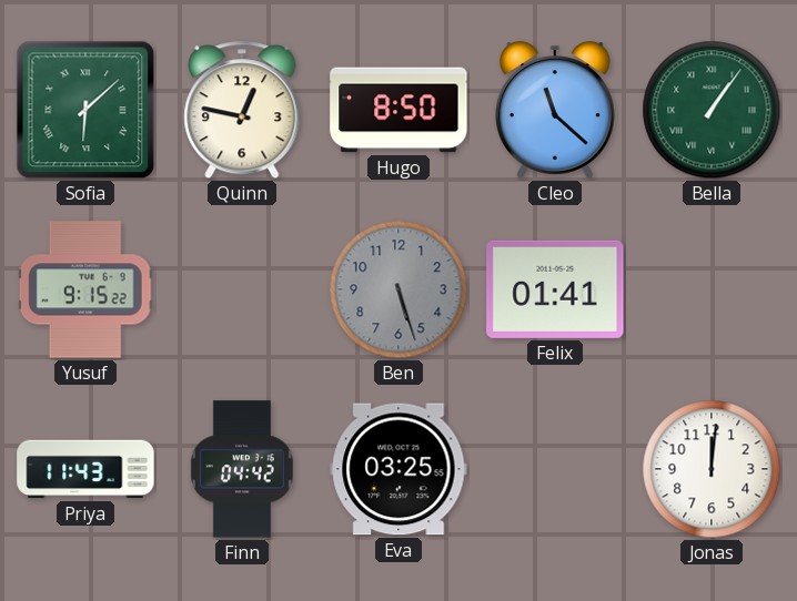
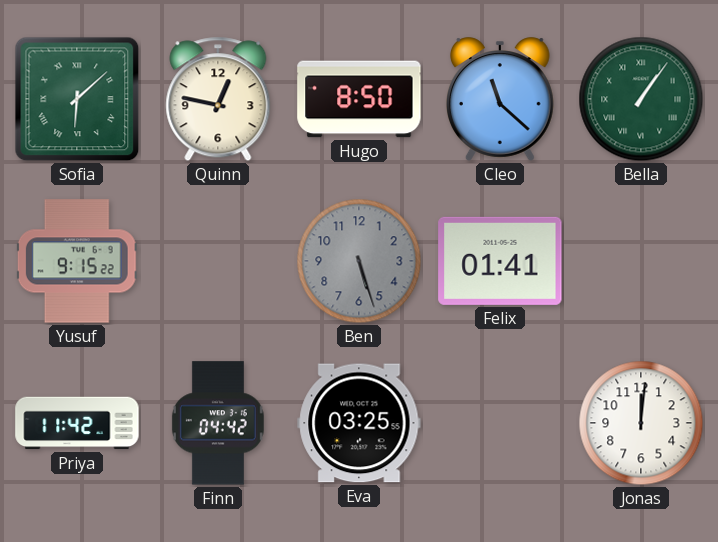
Priya: 11:43 -> 11:42 (77, 423)
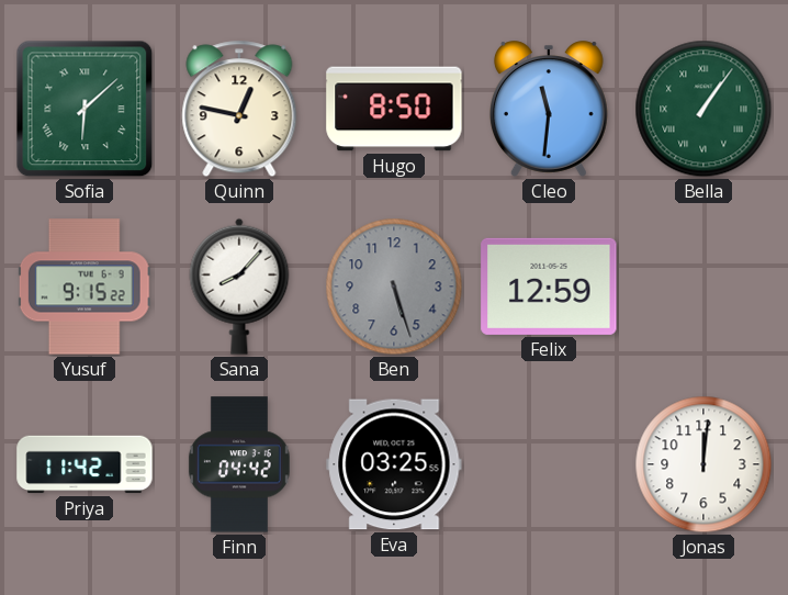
Cleo: 11:22 -> 11:31 (549, 109)
Sana: none -> 8:07 (239, 287)
Felix: 01:41 -> 12:59 (549, 287)
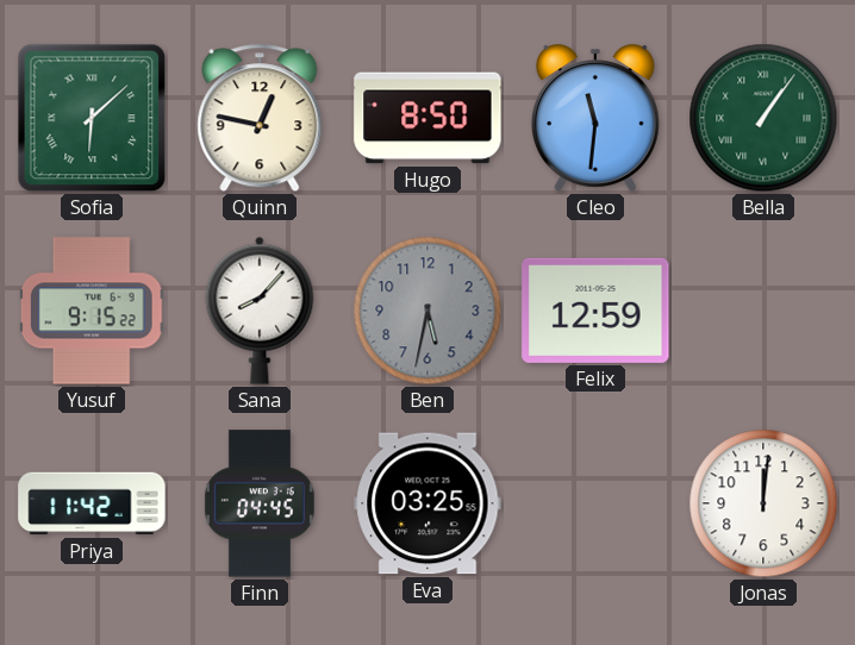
Ben: 5:27 -> 5:32 (427, 311)
Finn: 04:42 -> 04:45 (260, 503)
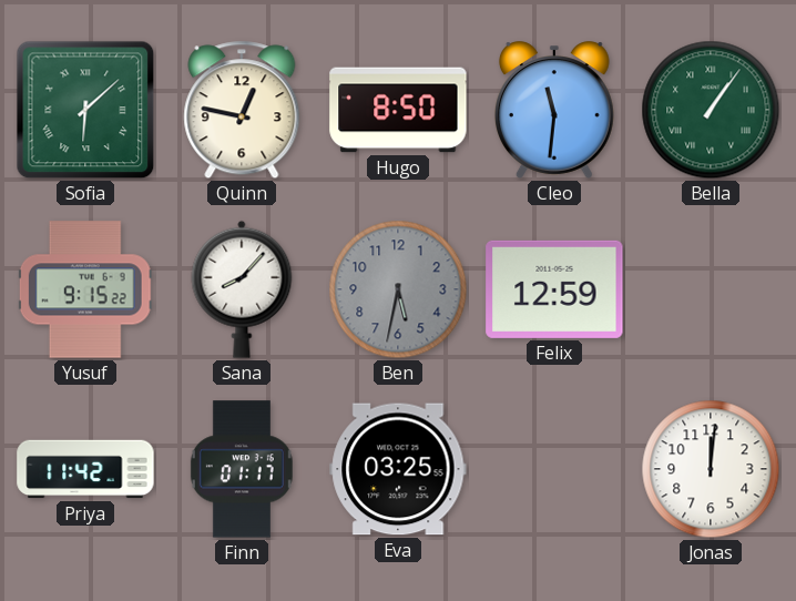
Finn: 04:45 -> 01:17 (242, 469)
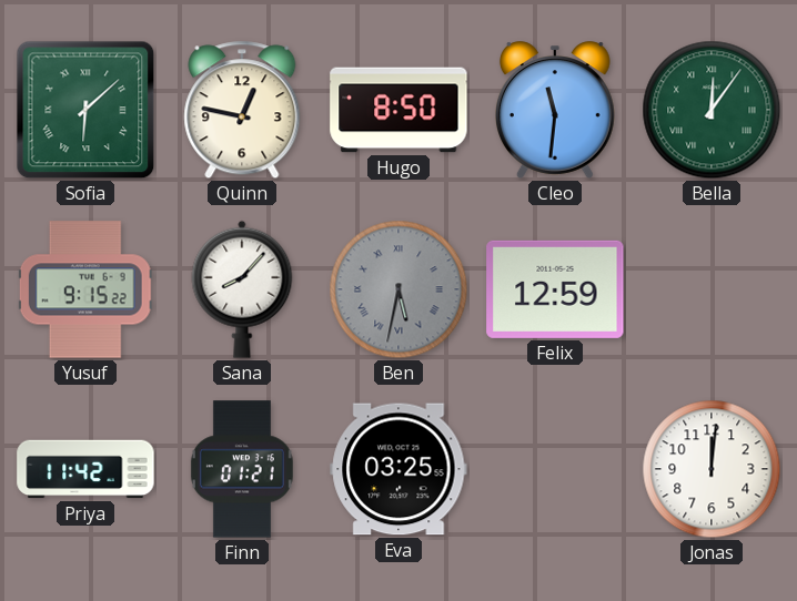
Bella: 1:06 -> 12:06 (712, 110)
Ben numerals: Arabic -> Roman (398, 289)
Finn: 01:17 -> 01:21 (242, 469)
